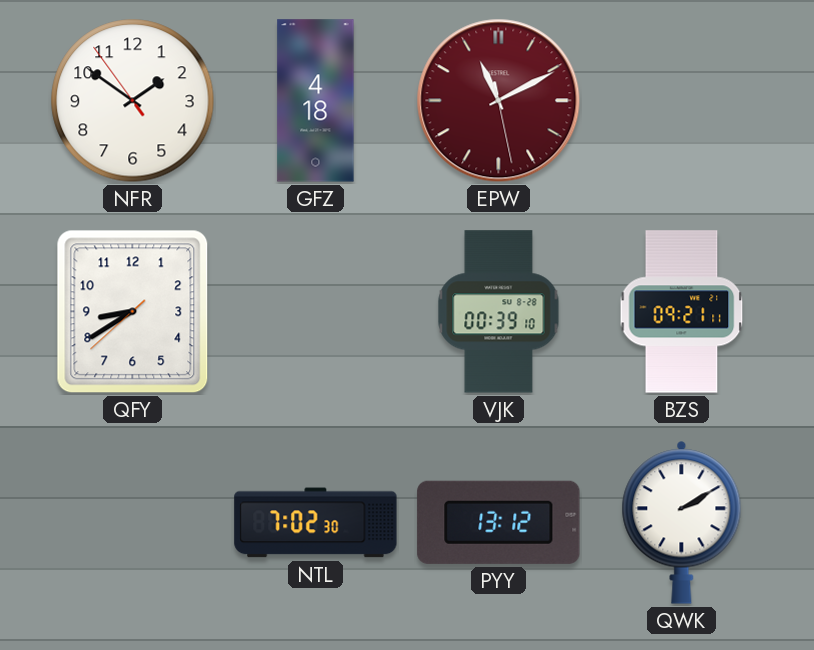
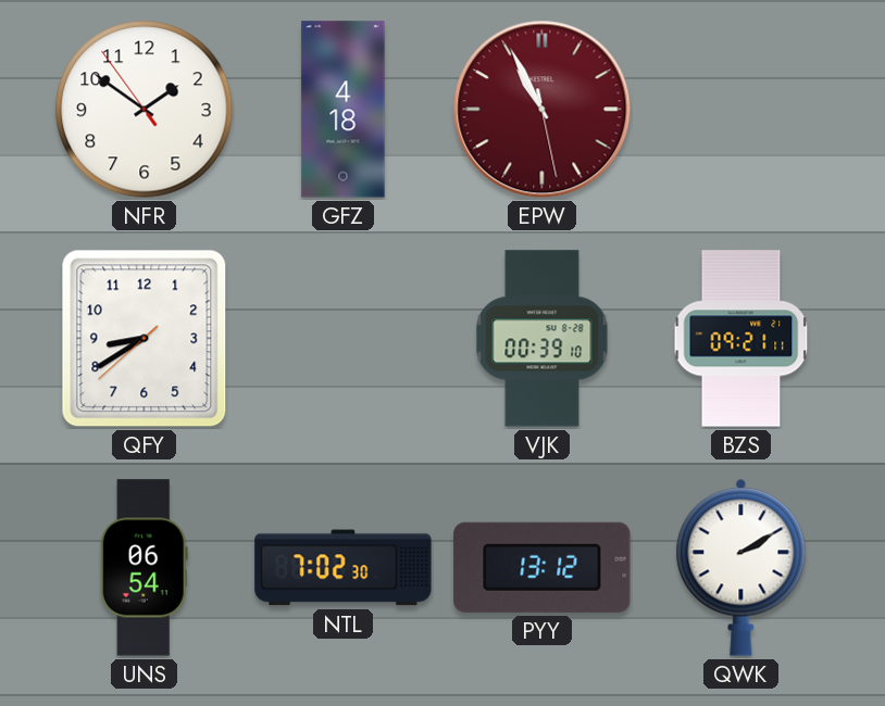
EPW: 11:10 -> 10:55 (543, 110)
UNS: none -> 06:54 (144, 568)
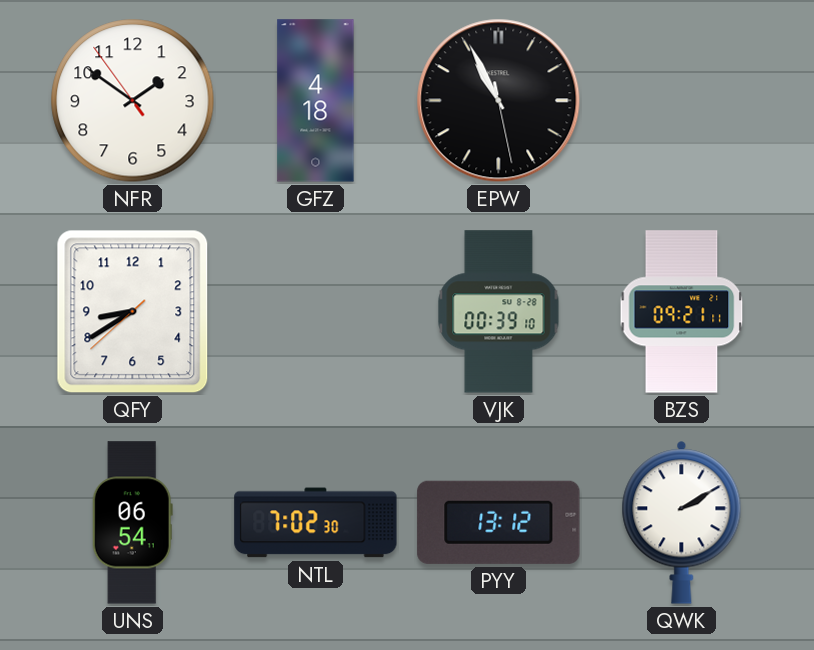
EPW dial: burgundy -> black (499, 101)
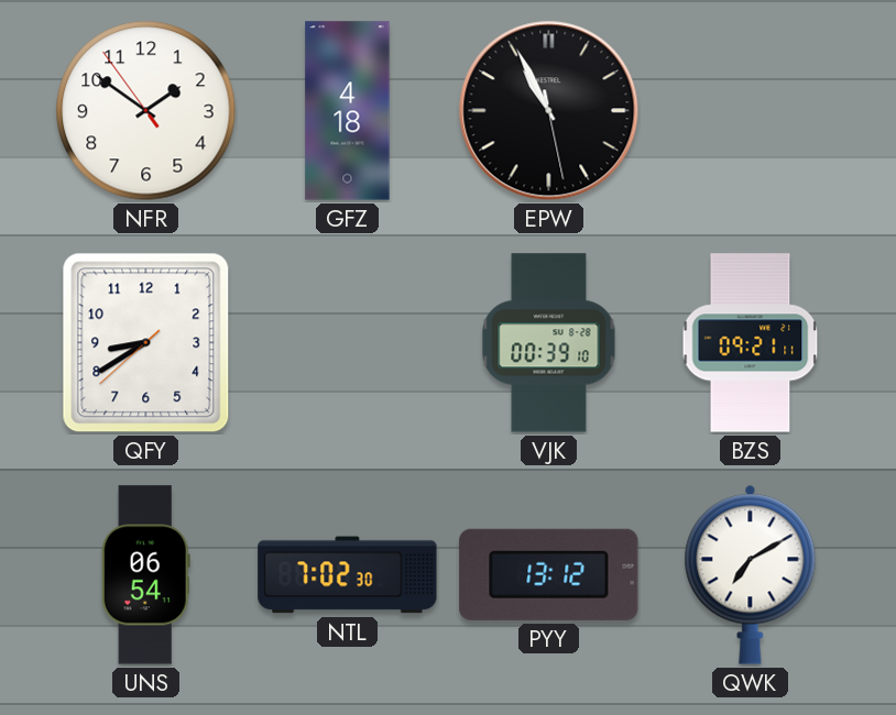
QWK: 2:10 -> 7:10 (751, 574)
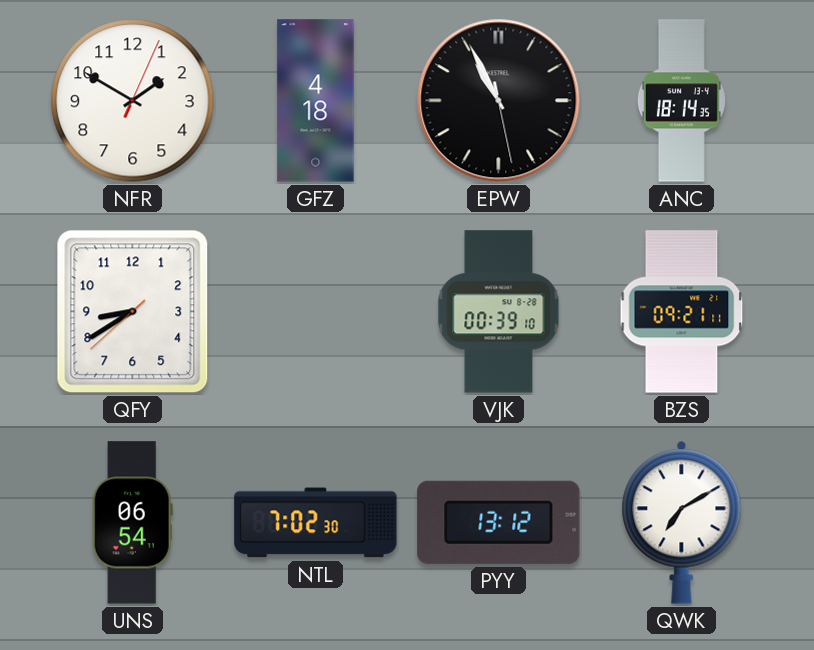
NFR: 1:50:54 -> 1:50:04 (133, 101)
ANC: none -> 18:14 (681, 101)
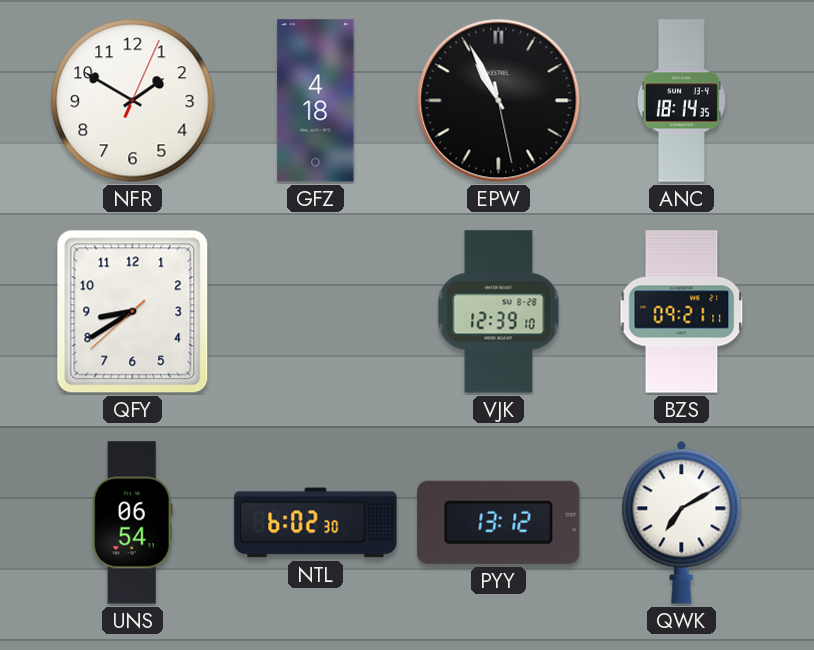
VJK: 00:39 -> 12:39 (499, 312)
NTL: 7:02 -> 6:02 (316, 523)
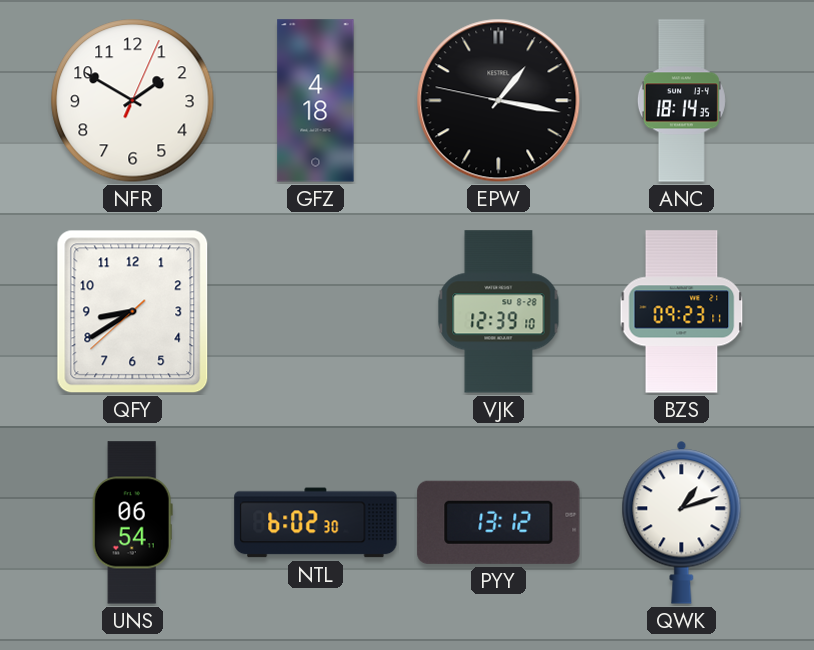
EPW: 10:55 -> 1:16 (499, 101)
BZS: 09:21 -> 09:23 (682, 312)
QWK: 7:10 -> 1:12 (682, 522)
